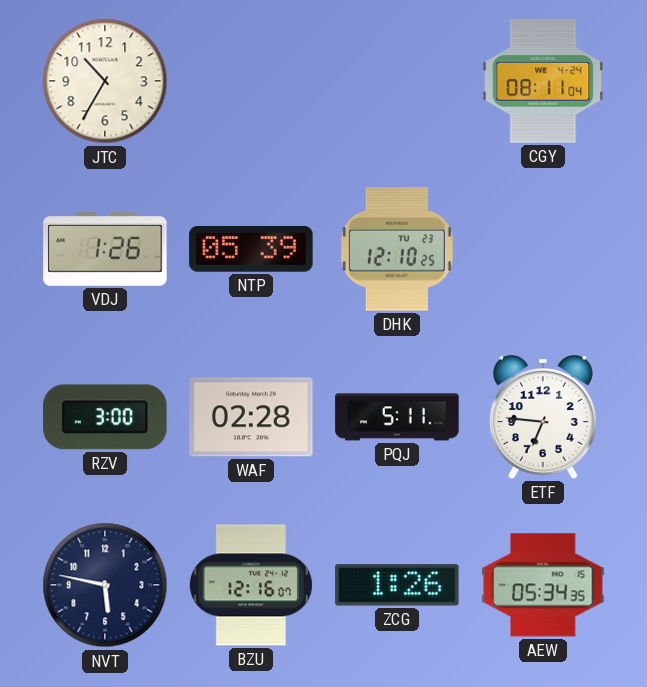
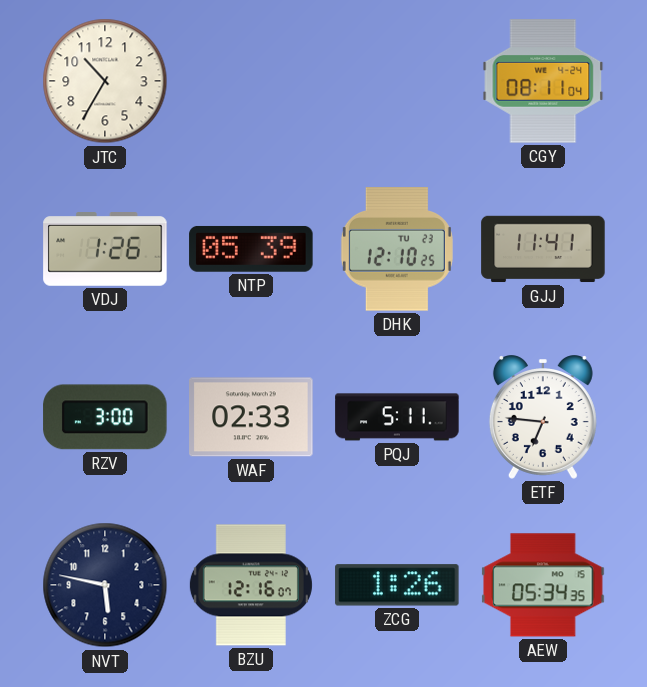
GJJ: none -> 11:41 (543, 249)
WAF: 02:28 -> 02:33 (251, 417)
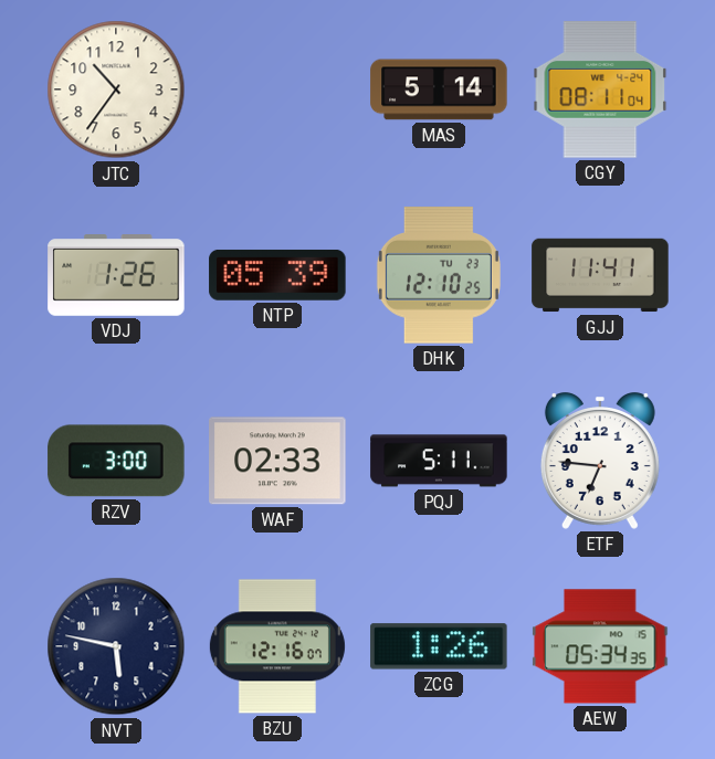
JTC: 10:35 -> 10:36 (116, 89)
MAS: none -> 5:14 (439, 89)
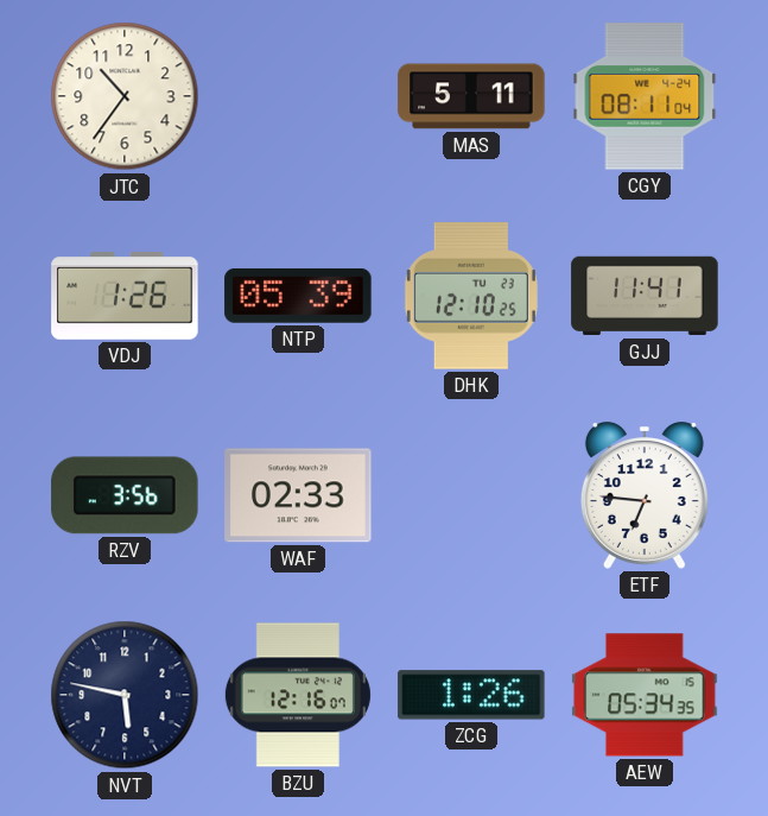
MAS: 5:14 -> 5:11 (471, 96)
RZV: 3:00 -> 3:56 (125, 495)
PQJ: 5:11 -> none (439, 461)
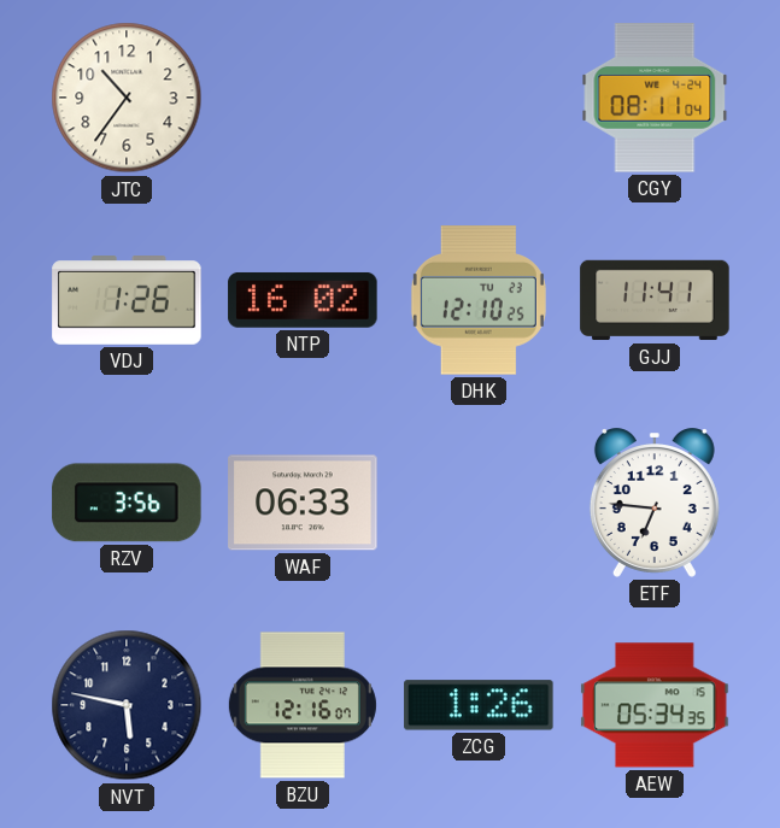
MAS: 5:11 -> none (471, 96)
NTP: 05:39 -> 16:02 (303, 300)
WAF: 02:33 -> 06:33 (303, 503)
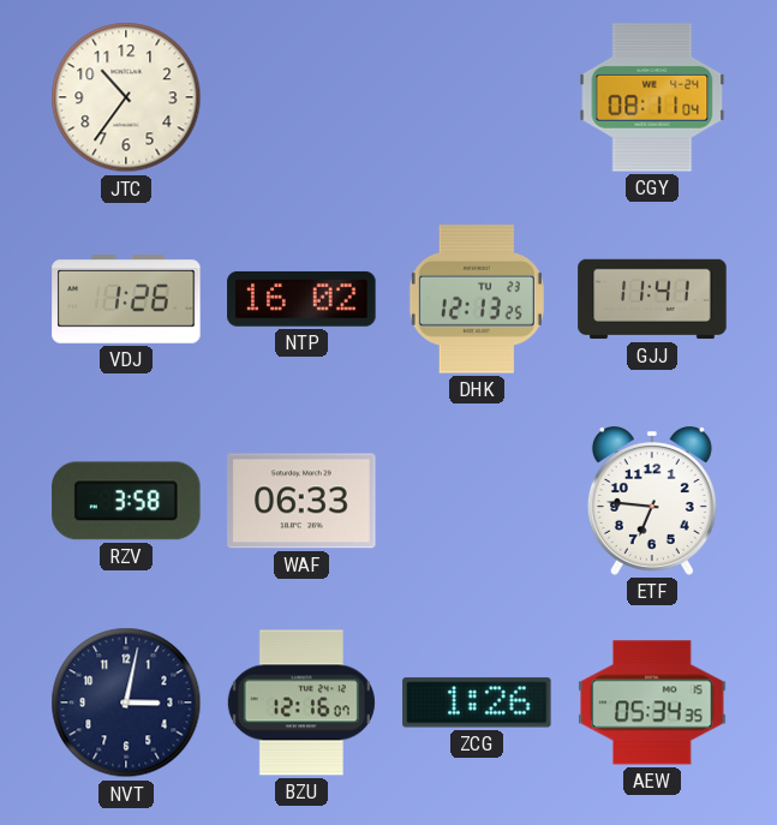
DHK: 12:10 -> 12:13 (477, 299)
RZV: 3:56 -> 3:58 (126, 501)
NVT: 5:47 -> 3:02 (126, 703)
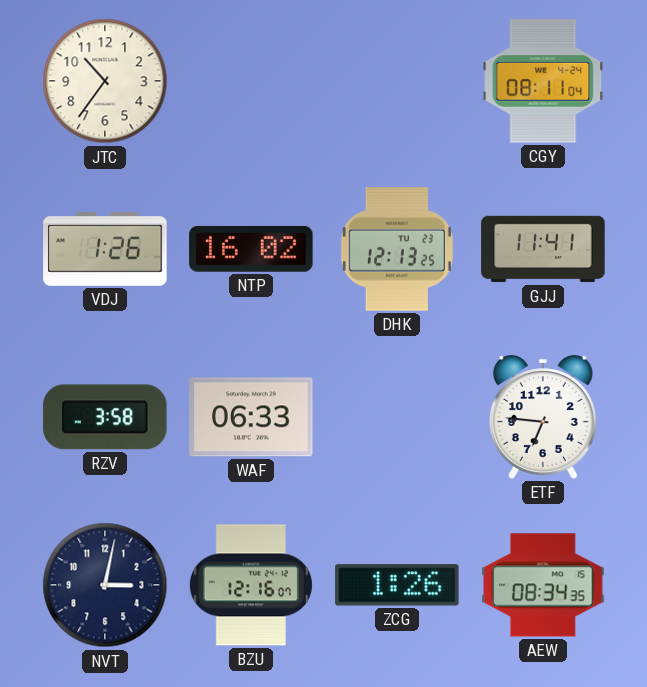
AEW: 05:34 -> 08:34 (543, 585)
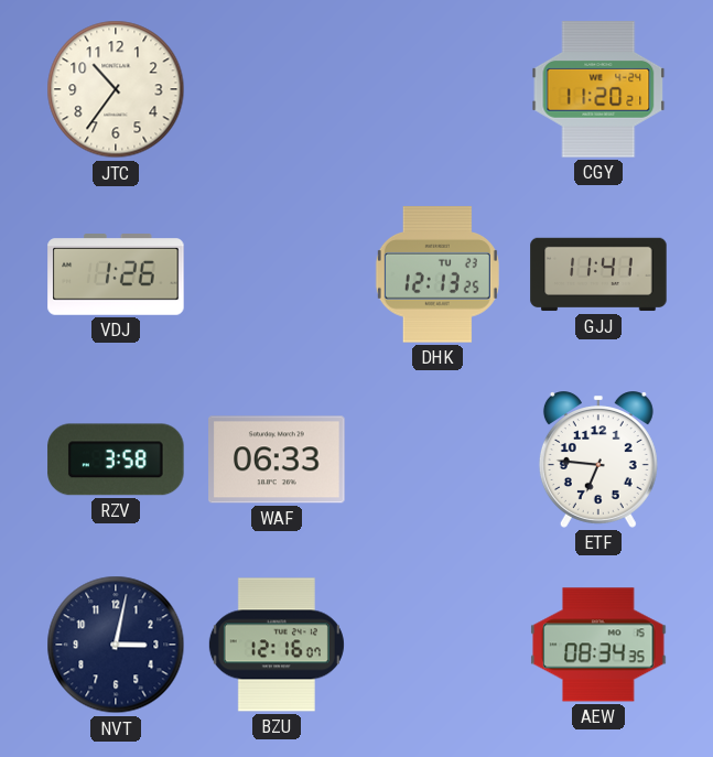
CGY: 08:11 -> 11:20 (598, 89)
NTP: 16:02 -> none (251, 249)
ZCG: 1:26 -> none (397, 585)
